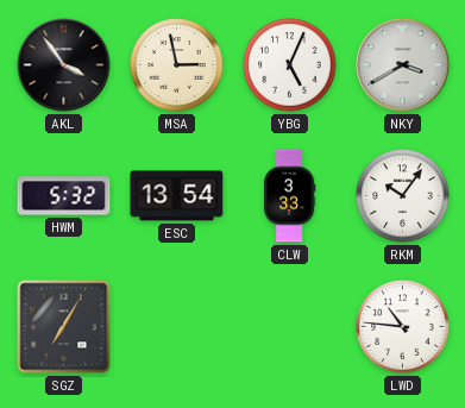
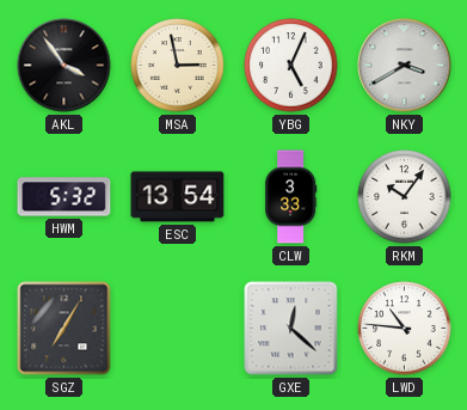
GXE: none -> 12:22 (291, 329)
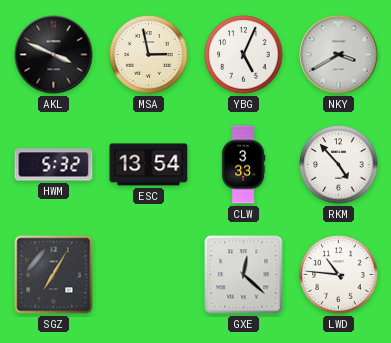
AKL: 3:54 -> 3:49 (54, 55)
RKM: 10:06 -> 4:53 (339, 165)
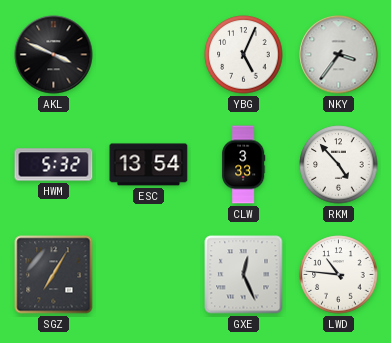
MSA: 2:58 -> none (149, 55)
NKY: 3:40 -> 3:36 (339, 55)
GXE: 12:22 -> 12:26 (244, 275)
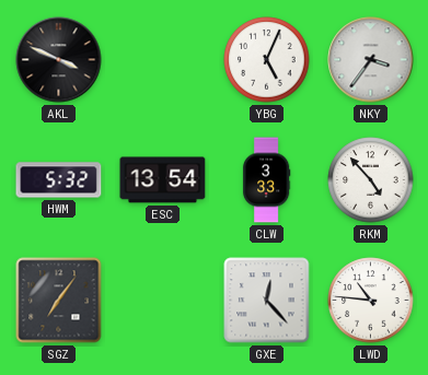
SGZ: 7:05 -> 7:06 (59, 301)
GXE: 12:26 -> 12:23 (267, 301)
